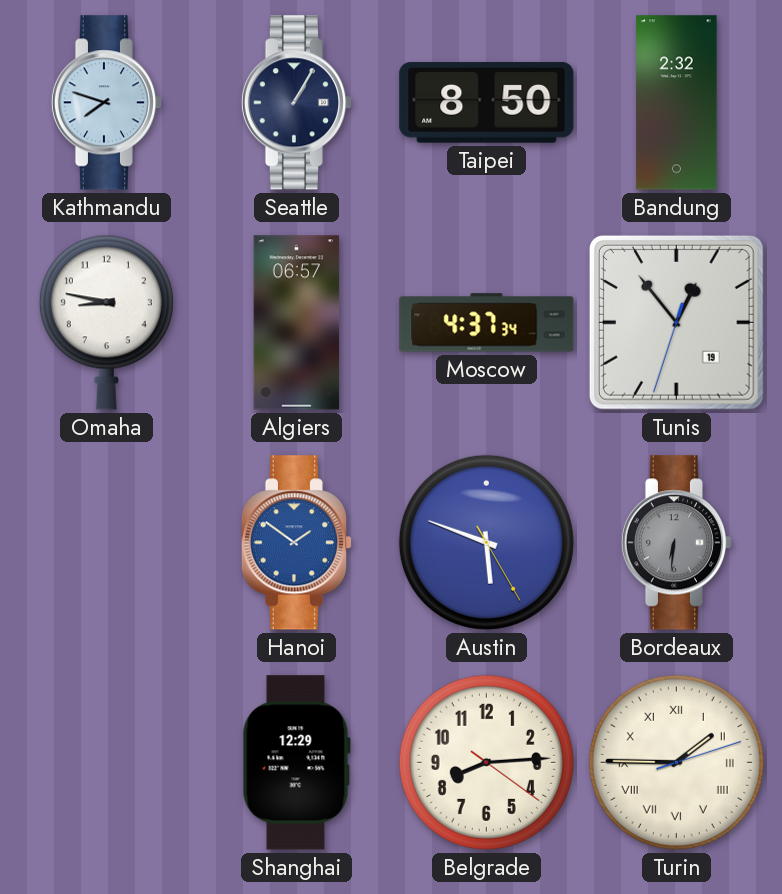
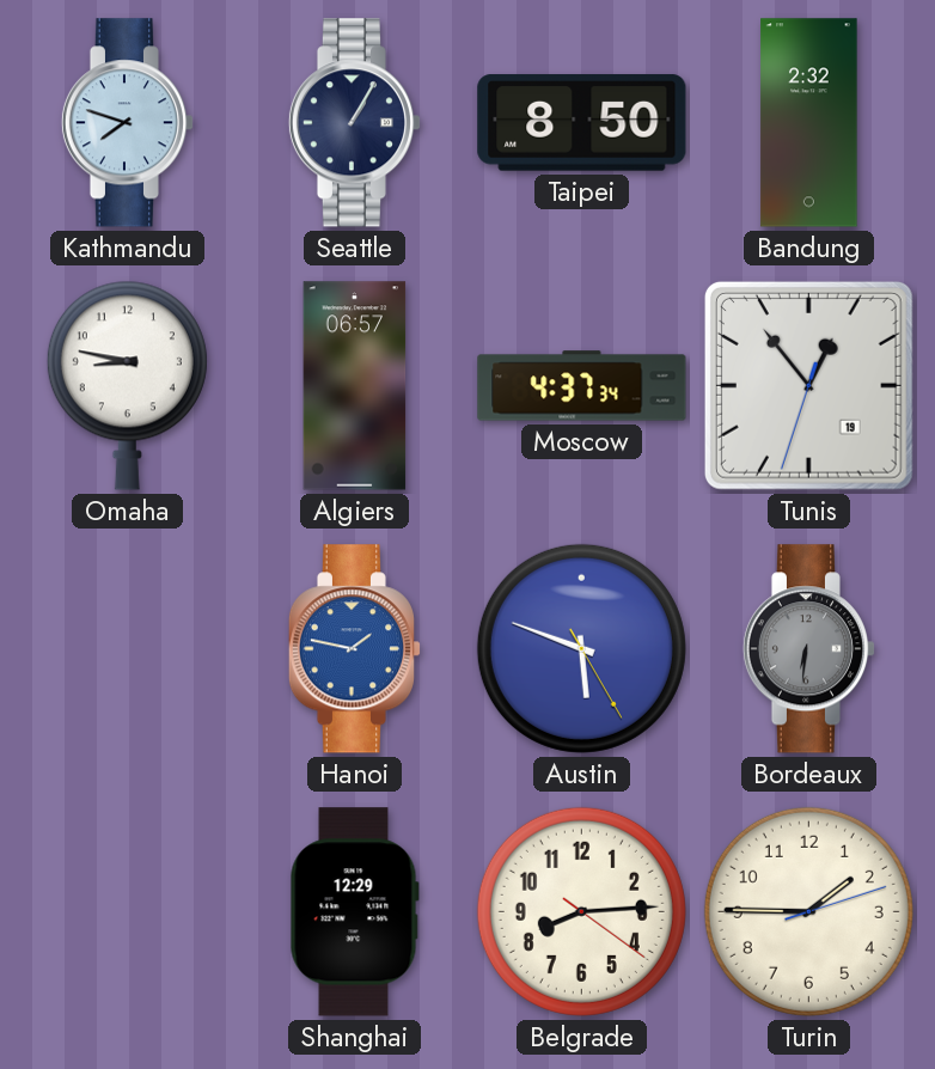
Hanoi: 1:51 -> 1:47 (355, 649)
Turin numerals: Roman -> Arabic (808, 911)
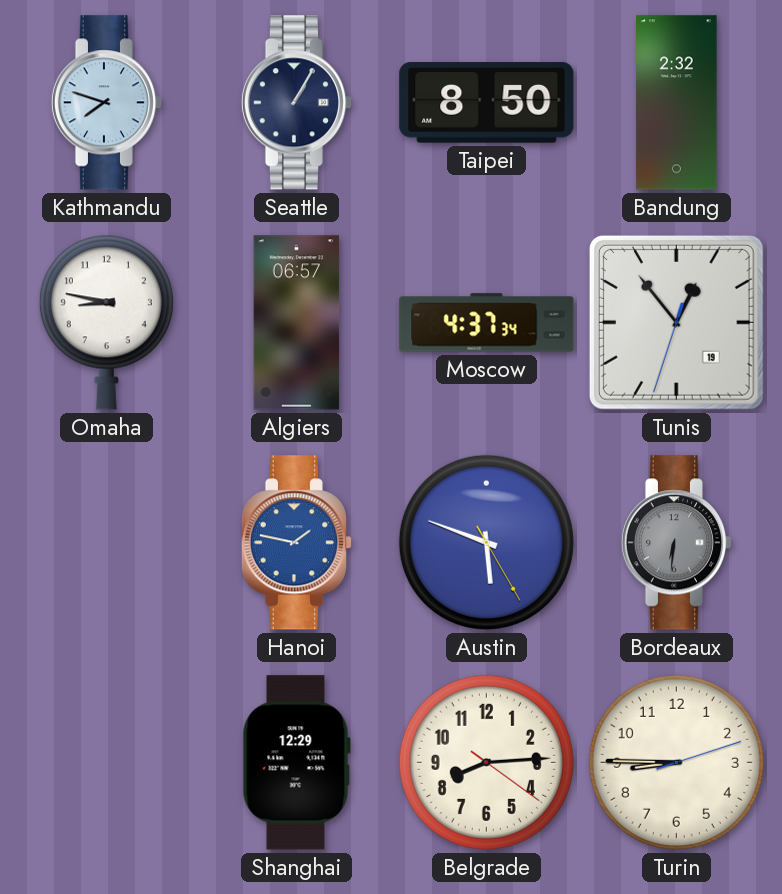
Turin: 1:45 -> 8:45 (676, 762)
